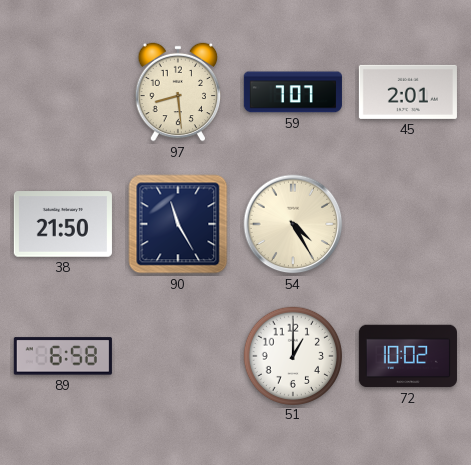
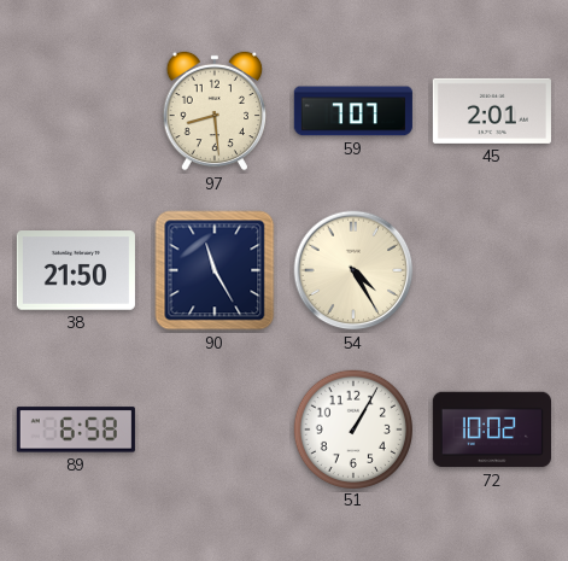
51: 1:00 -> 1:05 (352, 428)
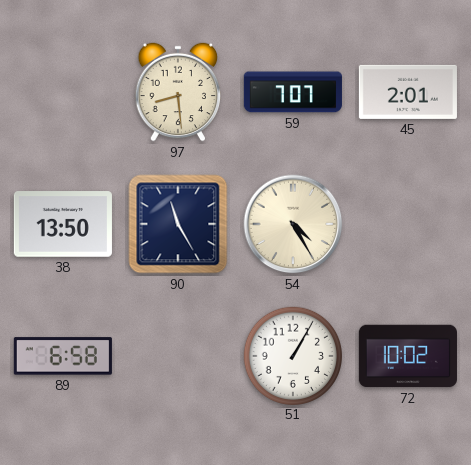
38: 21:50 -> 13:50 (63, 224)
